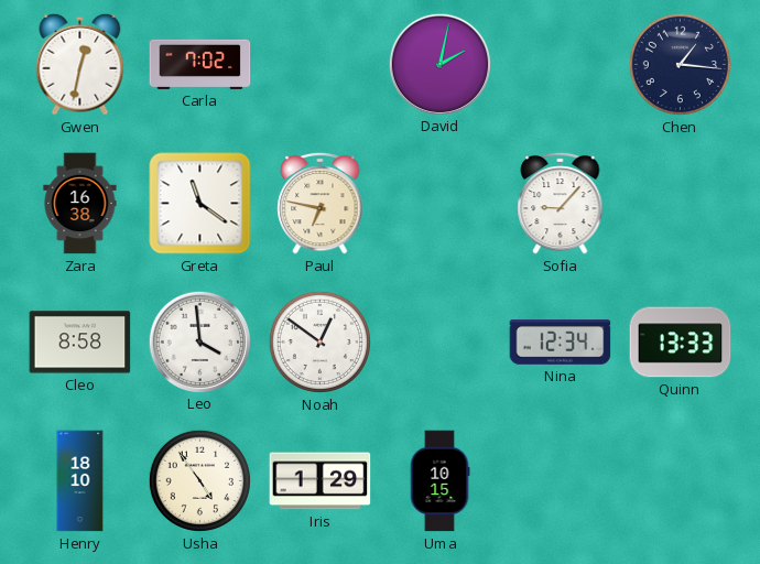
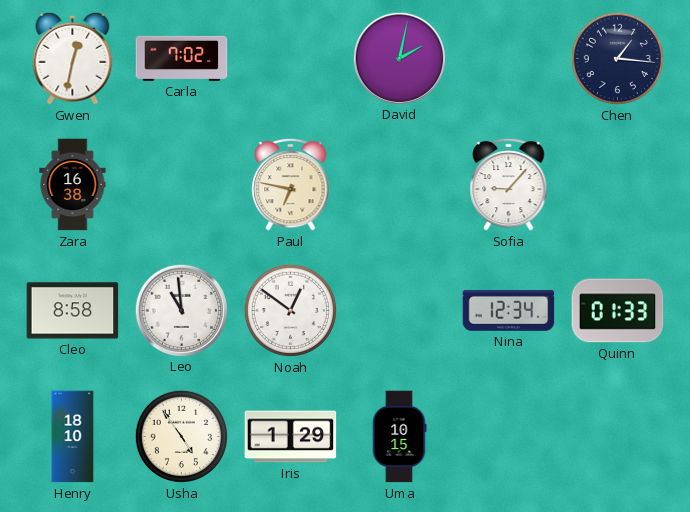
Greta: 11:21 -> none (200, 204)
Leo: 3:59 -> 10:59 (181, 310)
Quinn: 13:33 -> 01:33 (618, 311)
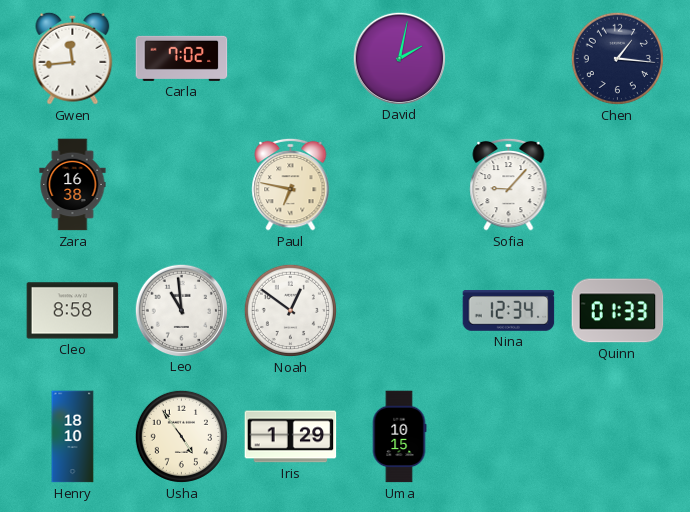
Gwen: 12:32 -> 11:44 (73, 58)
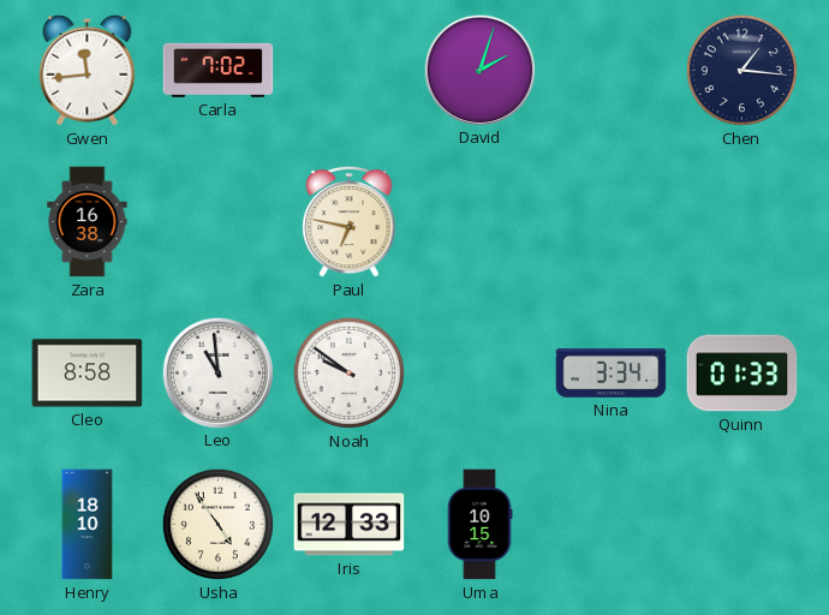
David: 2:02 -> 2:03 (479, 70)
Sofia: 9:07 -> none (509, 184)
Noah: 12:51 -> 9:51 (348, 372)
Nina: 12:34 -> 3:34 (612, 374)
Iris: 1:29 -> 12:33 (350, 525)
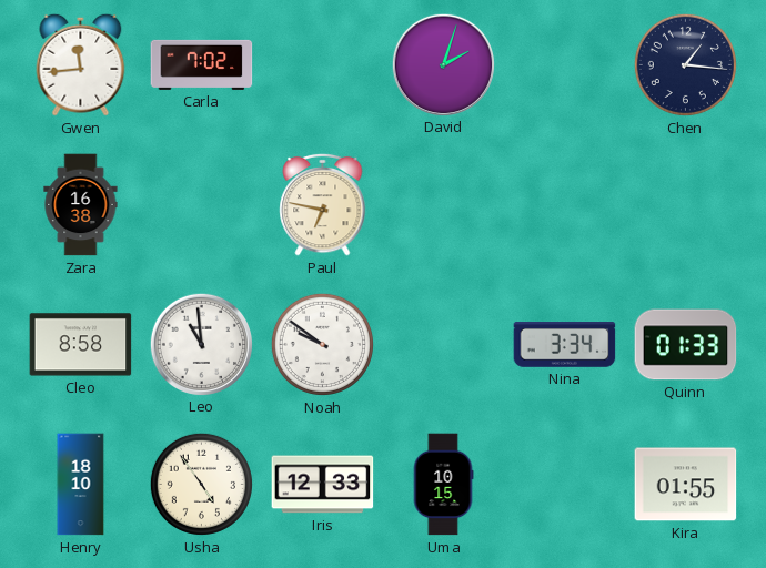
Kira: none -> 01:55 (686, 485)
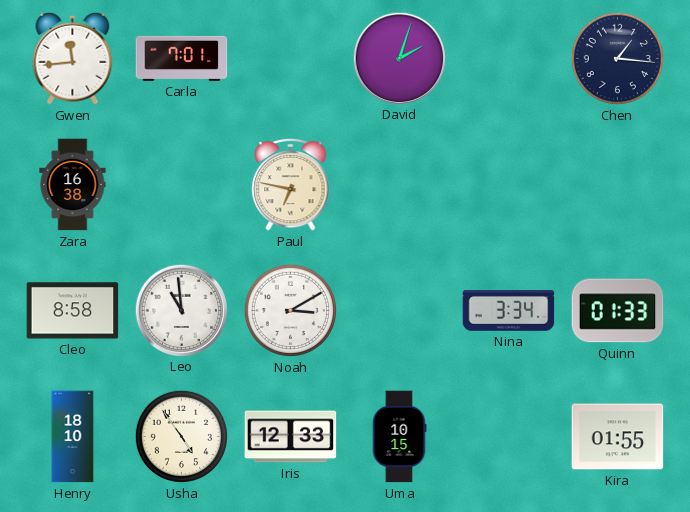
Carla: 7:02 -> 7:01 (182, 58)
Noah: 9:51 -> 3:10 (290, 310)
